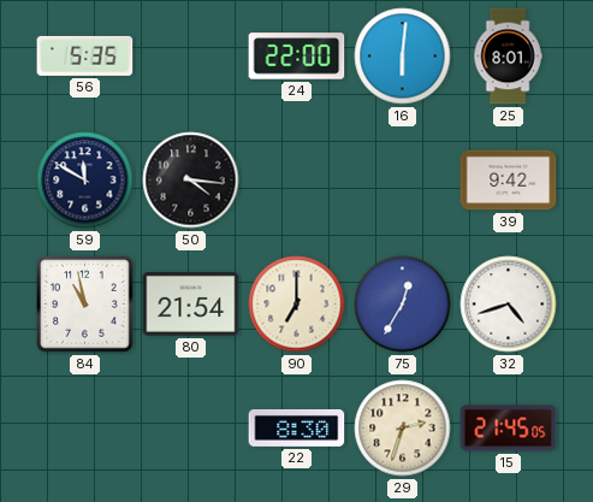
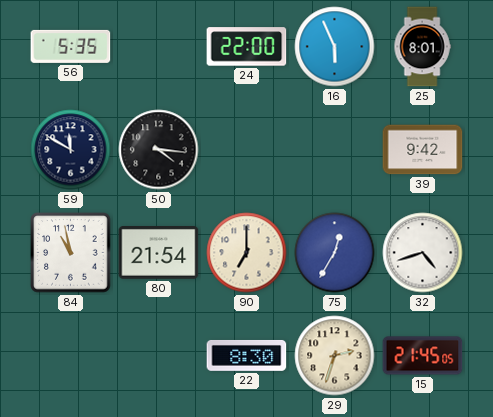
16: 6:01 -> 5:56 (335, 47)
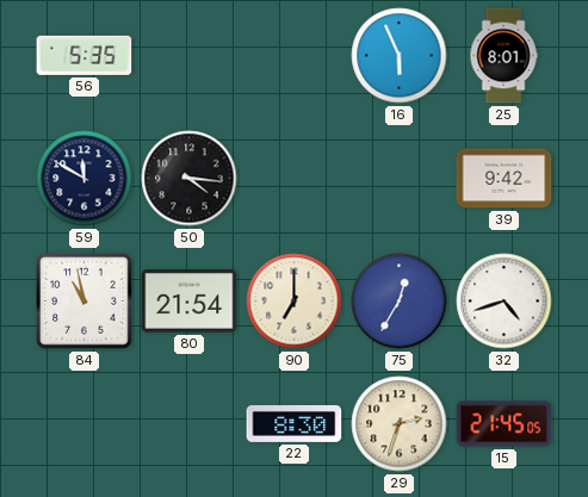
24: 22:00 -> none (247, 47)
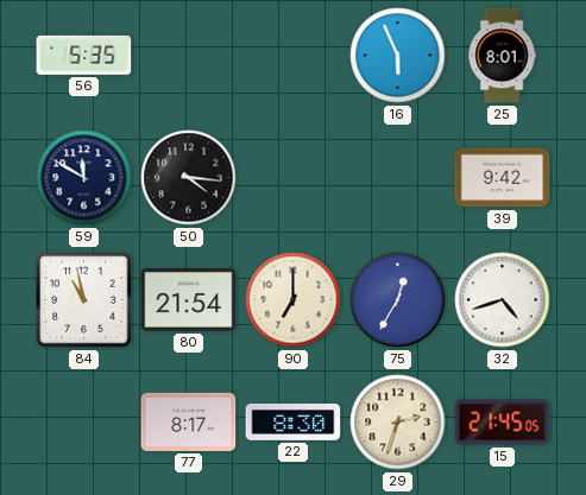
77: none -> 8:17 (189, 421)
